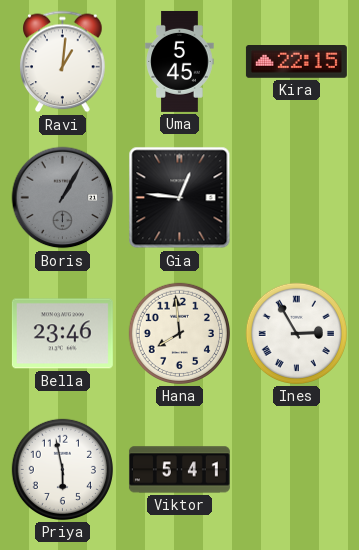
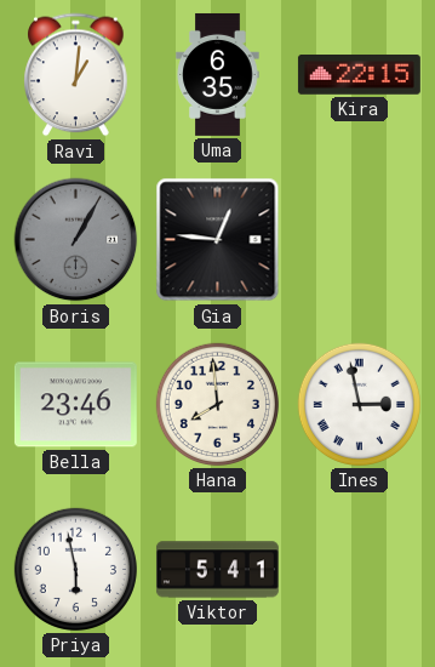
Uma: 5:45 -> 6:35 (218, 74)
Ines: 2:55 -> 2:58 (359, 404)
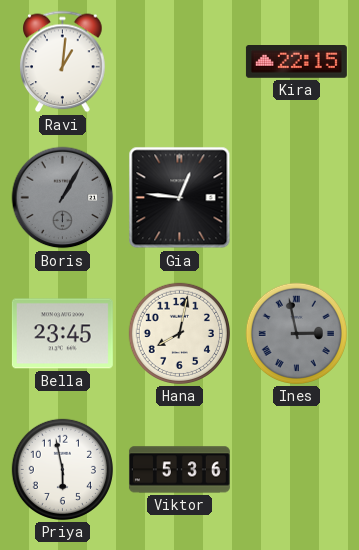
Uma: 6:35 -> none (218, 74)
Bella: 23:46 -> 23:45 (62, 334)
Hana: 7:59 -> 8:02 (179, 333)
Ines dial: white -> grey (296, 333)
Viktor: 5:41 -> 5:36 (179, 470)
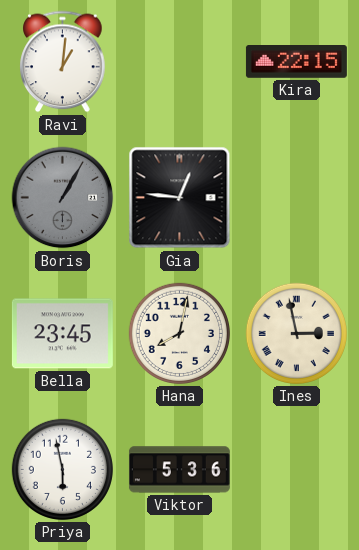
Ines dial: grey -> cream (296, 333)
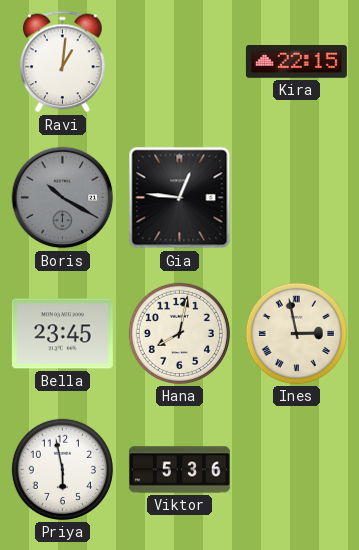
Boris: 1:05 -> 10:20 (63, 198)
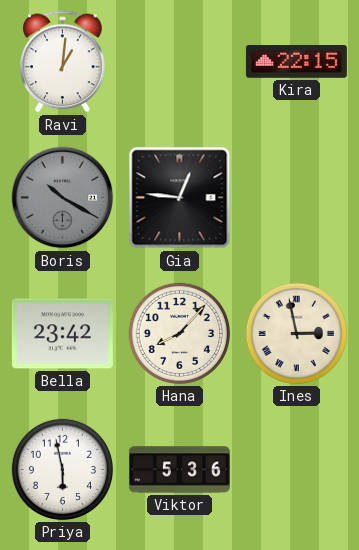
Bella: 23:45 -> 23:42 (62, 334)
Hana: 8:02 -> 8:07 (179, 333)
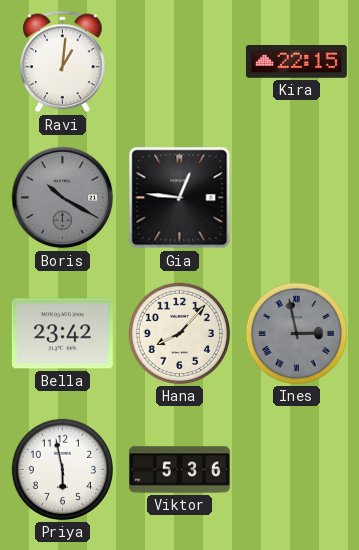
Ines dial: cream -> grey (296, 333)
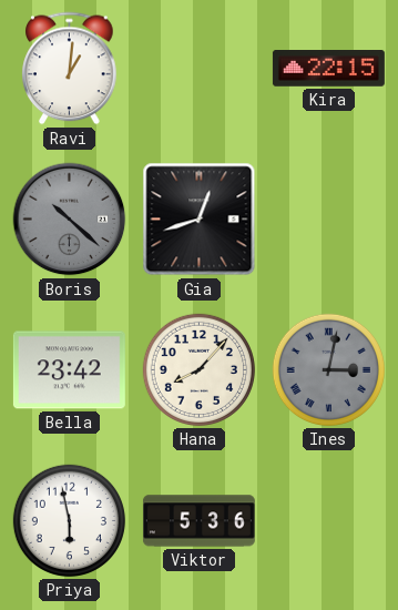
Boris: 10:20 -> 10:22 (70, 220)
Gia: 12:46 -> 12:42 (200, 220)
Ines: 2:58 -> 3:02 (328, 369)
